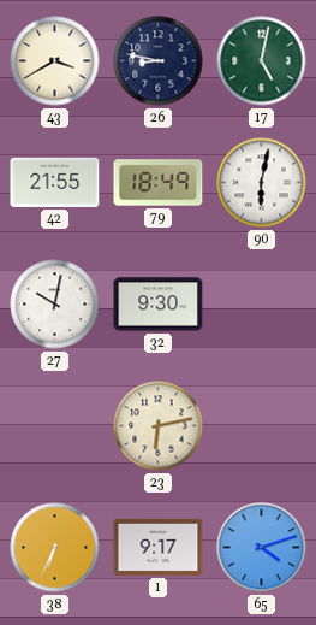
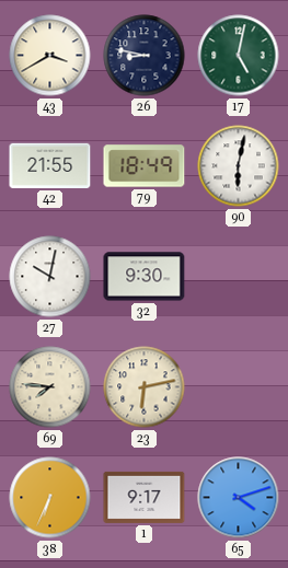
69: none -> 7:46 (50, 387)
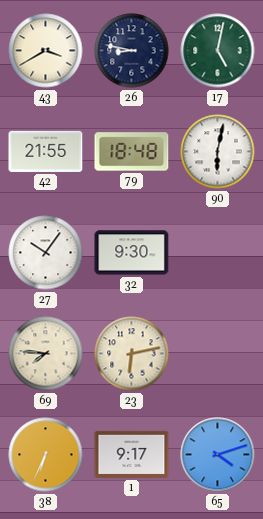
79: 18:49 -> 18:48 (132, 152)
27: 10:02 -> 10:06 (46, 253)
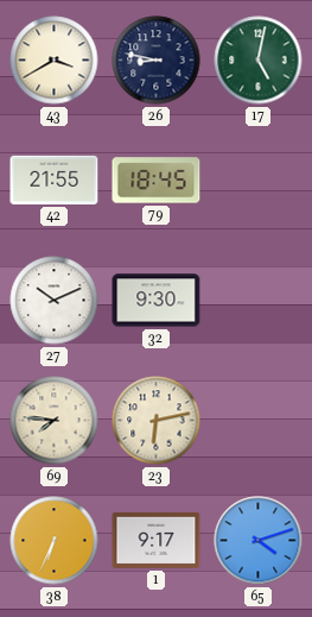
79: 18:48 -> 18:45 (157, 181)
90: 6:02 -> none (218, 152)
27: 10:06 -> 10:11 (55, 301)
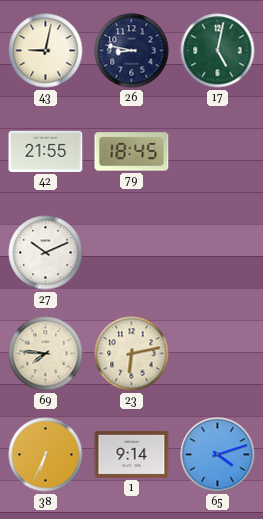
43: 3:40 -> 9:02 (46, 51)
32: 9:30 -> none (157, 301)
1: 9:17 -> 9:14 (132, 454)
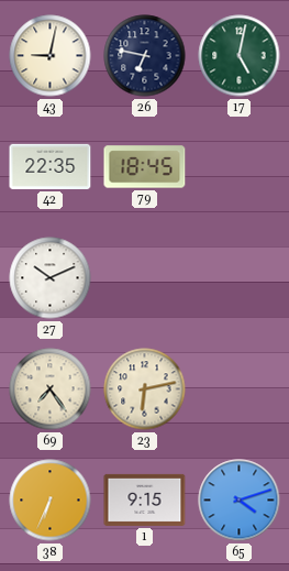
26: 8:47 -> 6:47 (145, 56)
42: 21:55 -> 22:35 (51, 166)
69: 7:46 -> 7:24 (51, 389)
1: 9:14 -> 9:15 (145, 499)
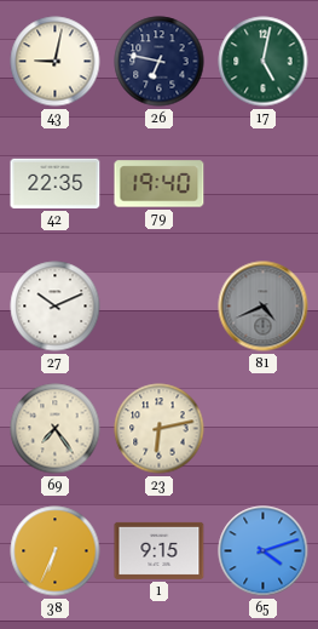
79: 18:45 -> 19:40 (160, 184)
81: none -> 4:41 (264, 307)
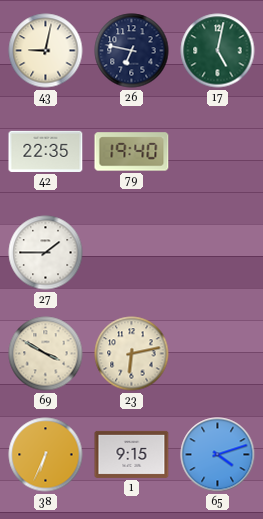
27: 10:11 -> 1:45 (46, 253)
81: 4:41 -> none (264, 307)
69: 7:24 -> 3:50 (46, 354)
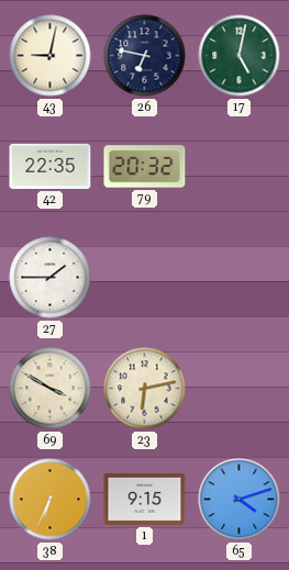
79: 19:40 -> 20:32 (145, 167)
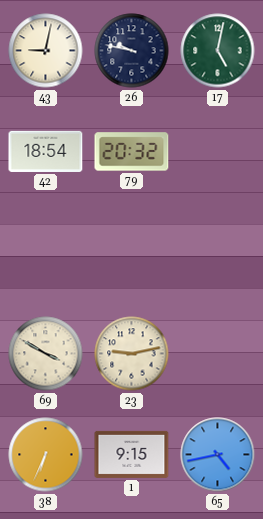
26: 6:47 -> 9:47 (132, 51)
42: 22:35 -> 18:54 (46, 151)
27: 1:45 -> none (51, 278)
23: 6:13 -> 9:13 (132, 354)
65: 4:12 -> 4:43 (218, 455)
